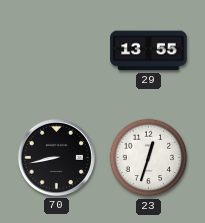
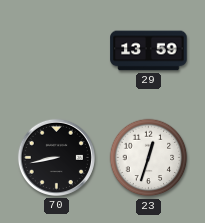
29: 13:55 -> 13:59 (149, 51)
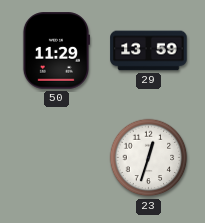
50: none -> 11:29 (55, 51)
70: 8:43 -> none (56, 157)
